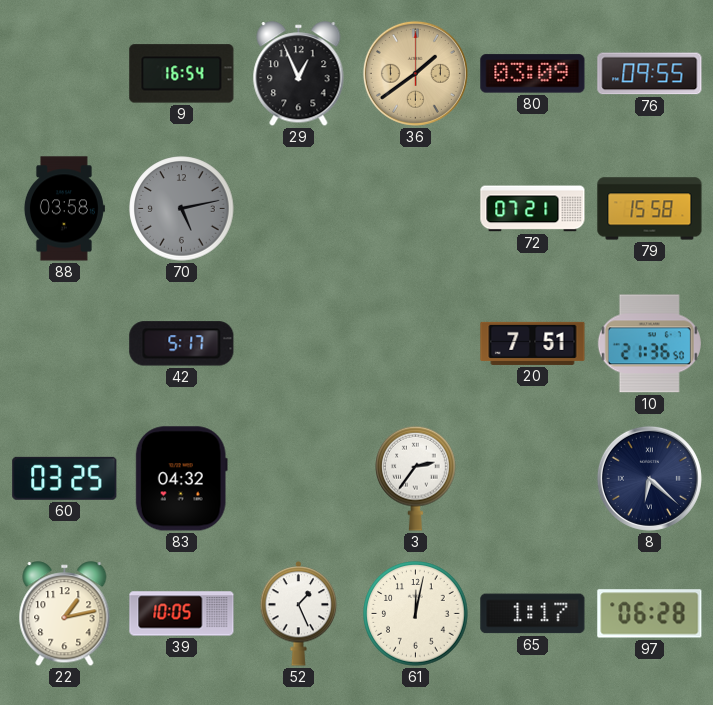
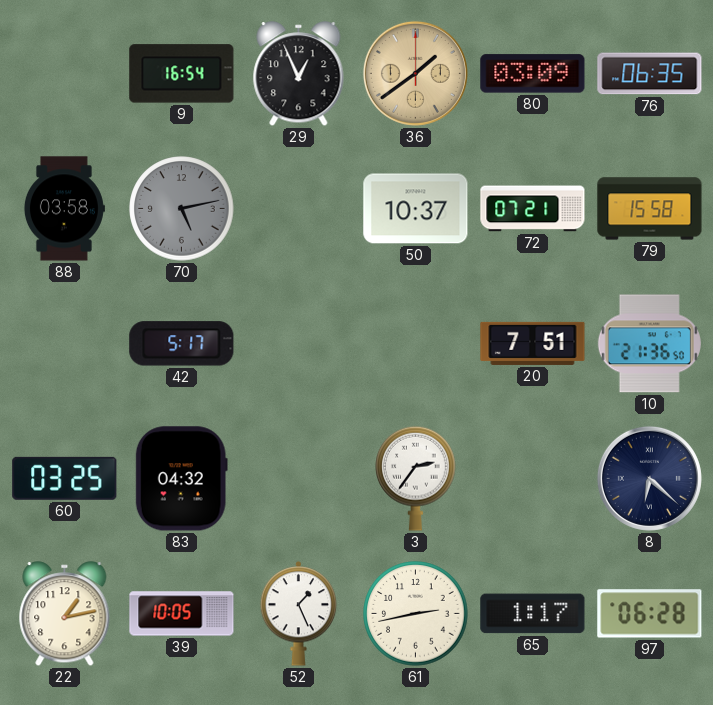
76: 09:55 -> 06:35 (650, 74)
50: none -> 10:37 (416, 209)
61: 12:02 -> 2:43 (416, 614)
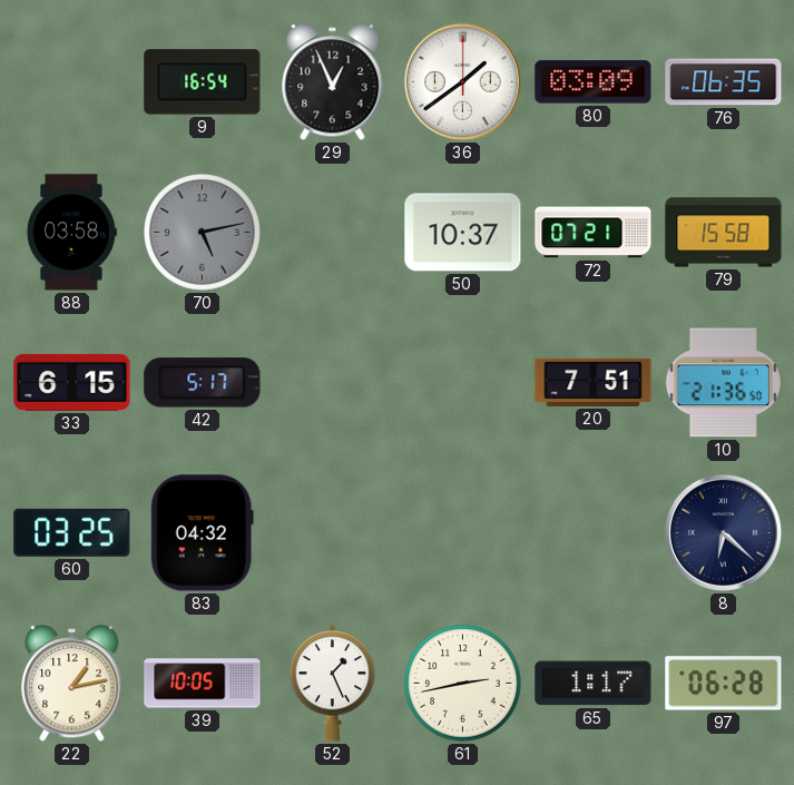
36 dial: champagne -> white (462, 81)
33: none -> 6:15 (72, 382)
3: 2:36 -> none (416, 478)
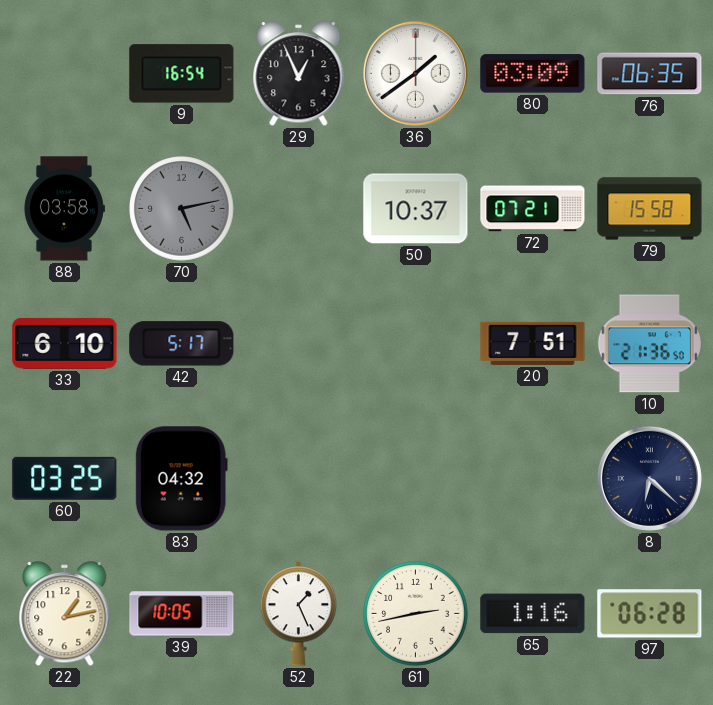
33: 6:15 -> 6:10 (65, 343)
65: 1:17 -> 1:16 (533, 614)
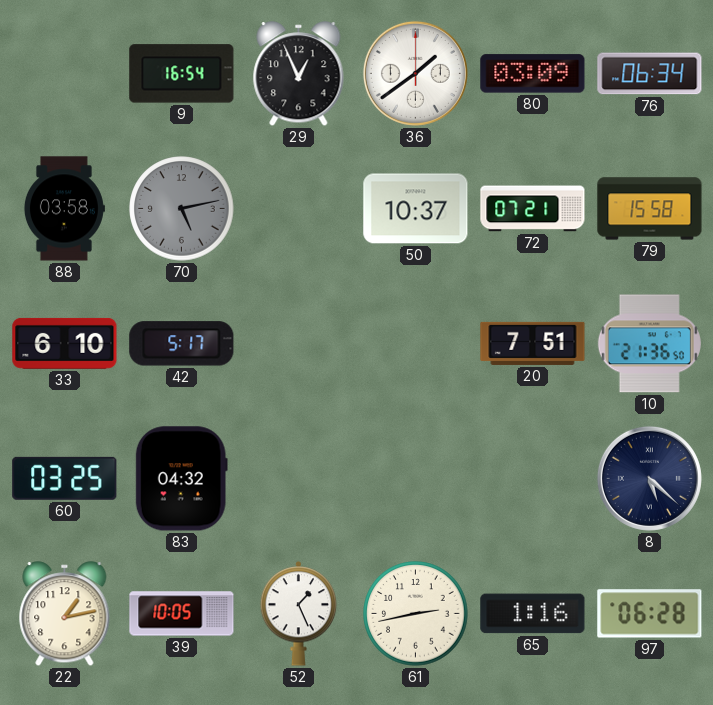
76: 06:35 -> 06:34 (650, 74)
8: 6:22 -> 5:22 (649, 478)
